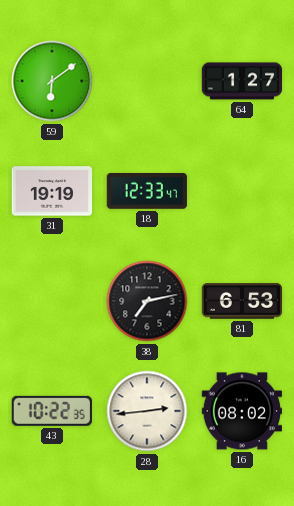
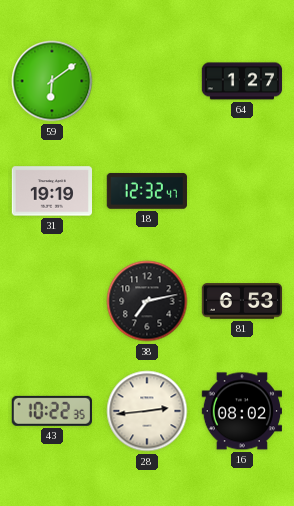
18: 12:33 -> 12:32 (147, 191)
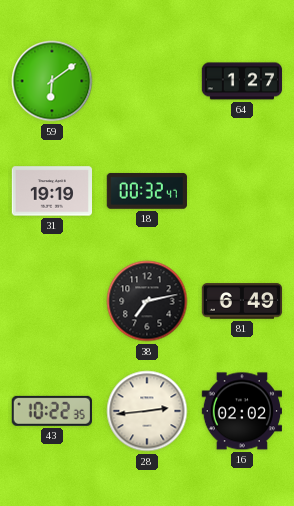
18: 12:32 -> 00:32 (147, 191)
81: 6:53 -> 6:49 (242, 301)
16: 08:02 -> 02:02 (241, 411)
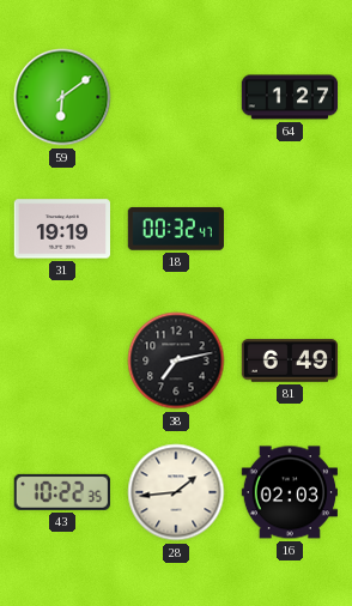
28: 2:44 -> 1:44 (176, 492)
16: 02:02 -> 02:03 (289, 492)
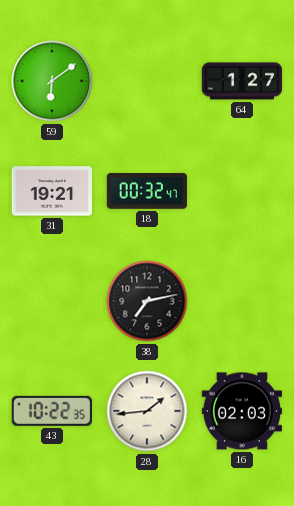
31: 19:19 -> 19:21 (51, 191)
81: 6:49 -> none (290, 360)
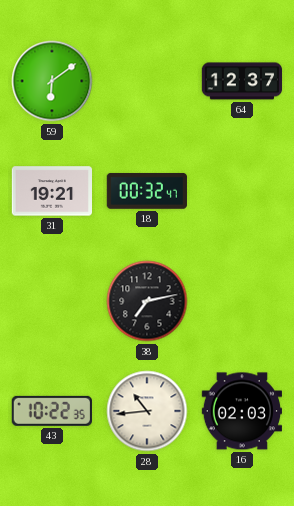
64: 1:27 -> 12:37 (242, 81)
28: 1:44 -> 10:44 (147, 411)
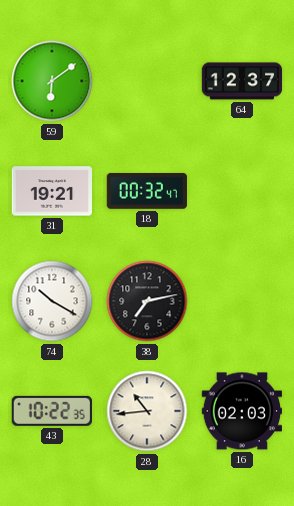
74: none -> 10:20 (52, 301)
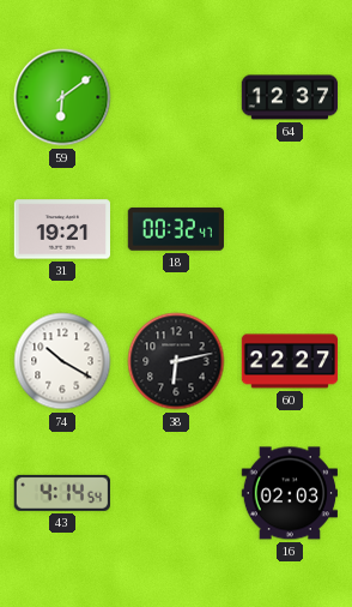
38: 7:13 -> 6:13 (176, 361)
60: none -> 22:27 (290, 361)
43: 10:22 -> 4:14 (62, 493)
28: 10:44 -> none (147, 411)
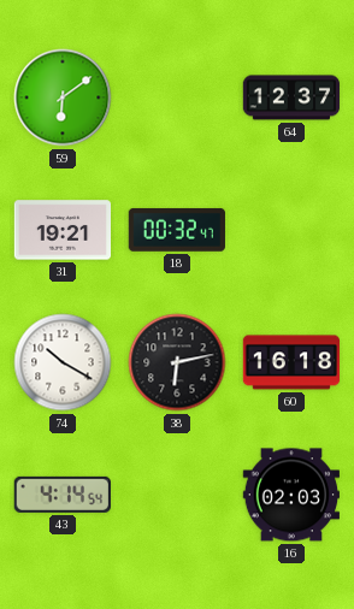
60: 22:27 -> 16:18 (291, 362)
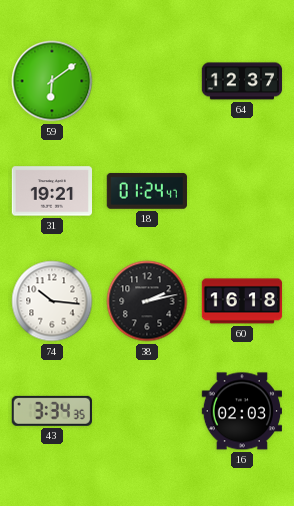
18: 00:32 -> 01:24 (147, 191)
74: 10:20 -> 10:16 (52, 301)
38: 6:13 -> 2:13 (147, 301)
43: 4:14 -> 3:34 (52, 411)
